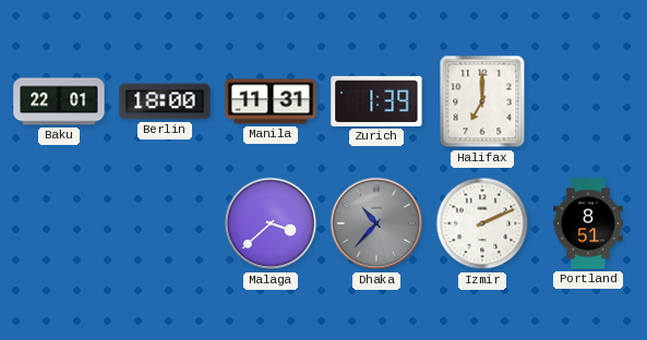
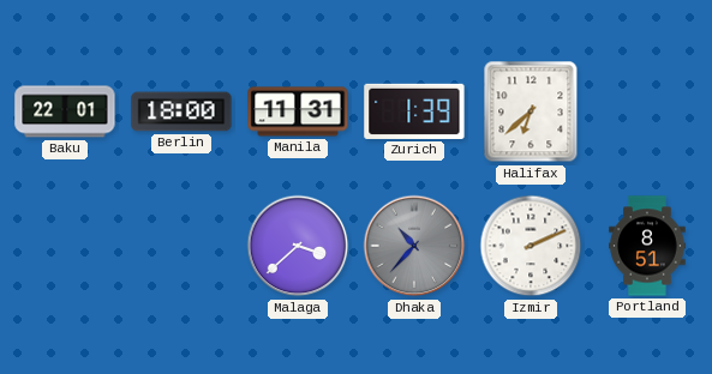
Halifax: 7:00 -> 6:38 (531, 111)
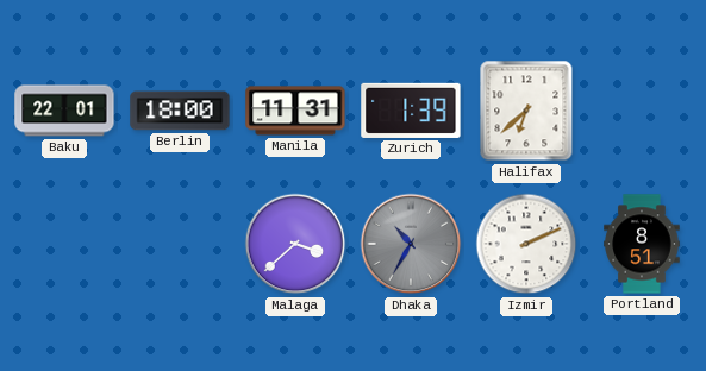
Dhaka: 10:37 -> 10:35 (411, 244)
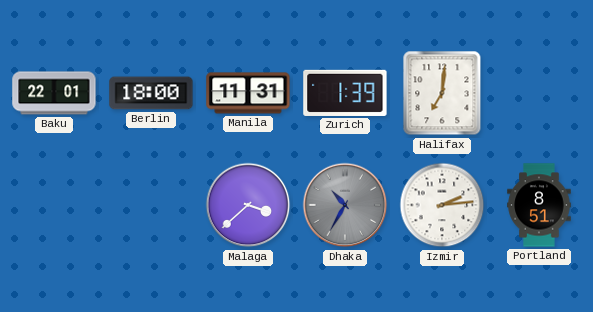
Halifax: 6:38 -> 7:01 (442, 93)
Izmir: 2:11 -> 2:14 (442, 205)
